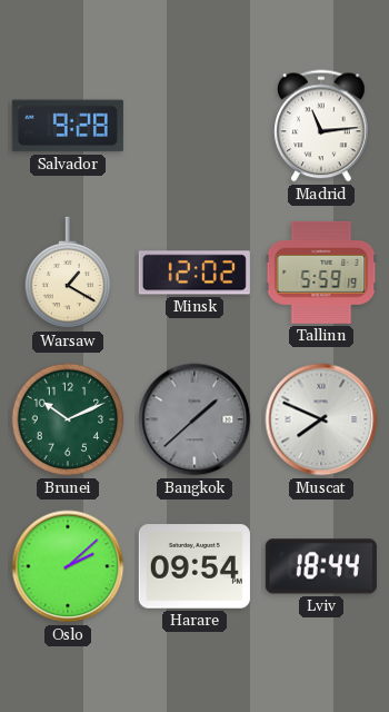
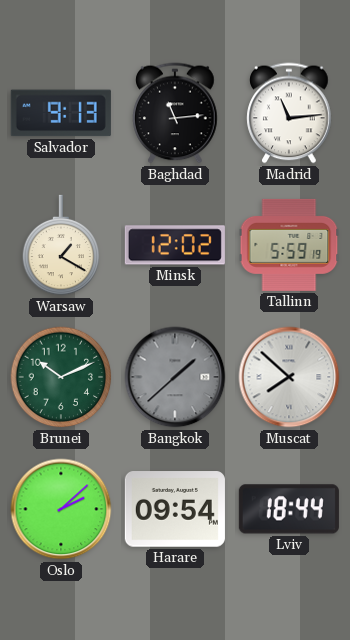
Salvador: 9:28 -> 9:13 (61, 113)
Baghdad: none -> 11:14 (175, 113)
Muscat: 7:49 -> 7:52 (289, 377)
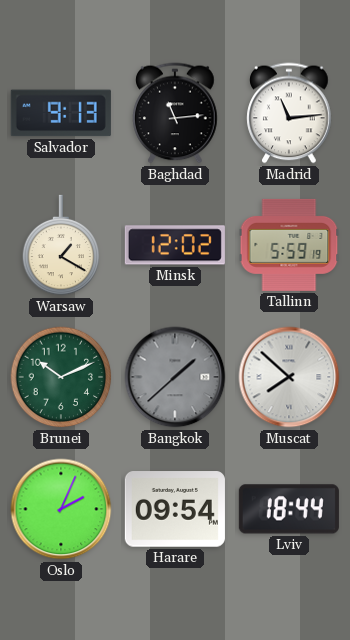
Oslo: 2:08 -> 2:04 (61, 509)
